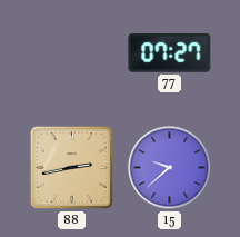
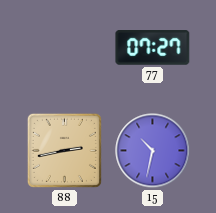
15: 9:38 -> 10:32 (153, 151)
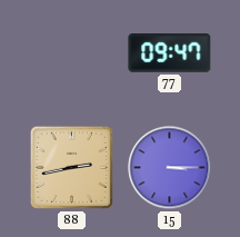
77: 07:27 -> 09:47 (170, 53)
15: 10:32 -> 3:15 (170, 168)
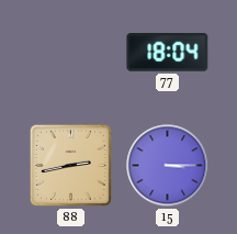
77: 09:47 -> 18:04 (168, 53)
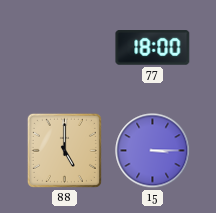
77: 18:04 -> 18:00 (153, 48)
88: 2:43 -> 5:00 (64, 150)
